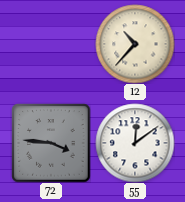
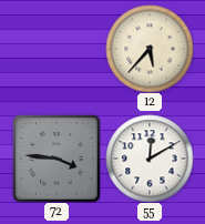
12: 10:37 -> 5:37 (150, 49)
55: 12:09 -> 12:10 (150, 159)
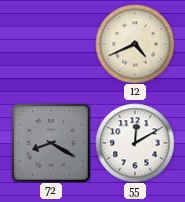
12: 5:37 -> 4:41 (135, 44)
72: 3:46 -> 8:20 (51, 143)
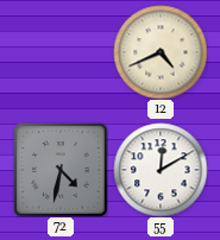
72: 8:20 -> 4:32 (61, 170)
